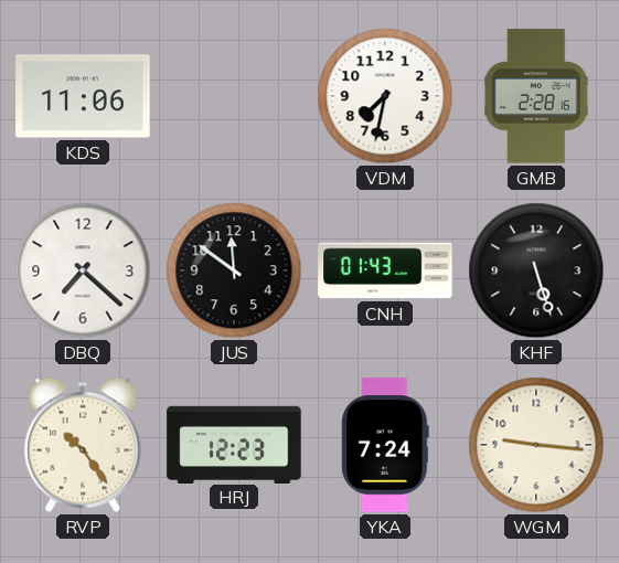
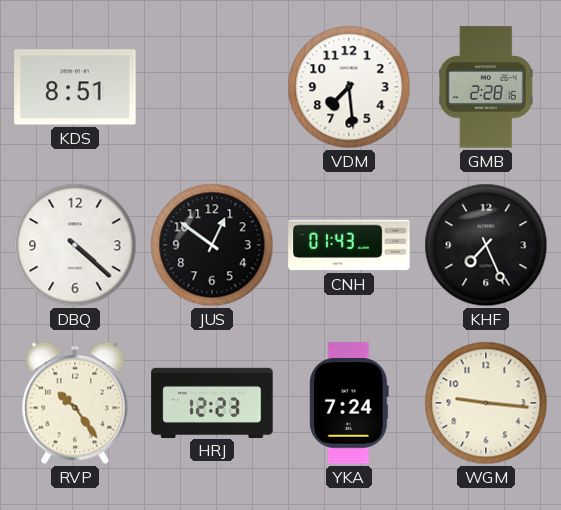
KDS: 11:06 -> 8:51 (75, 87)
VDM: 7:32 -> 7:29 (349, 87)
DBQ: 7:22 -> 4:22 (75, 245)
JUS: 11:51 -> 12:51 (212, 245)
KHF: 5:27 -> 7:26 (486, 245)
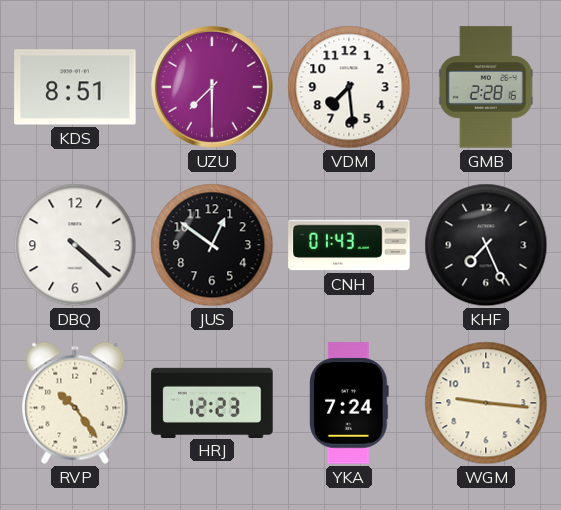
UZU: none -> 7:30 (212, 87)
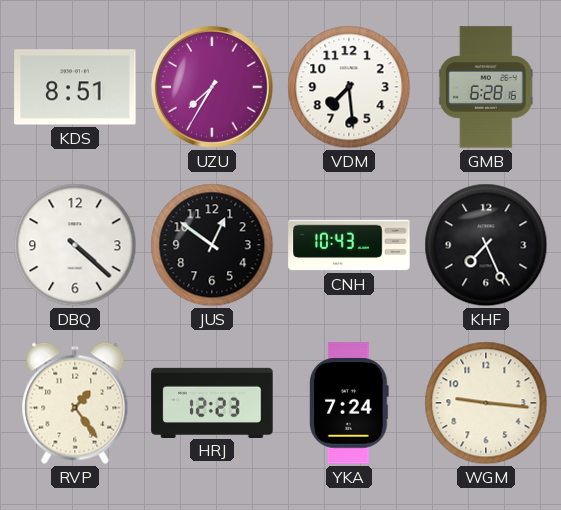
UZU: 7:30 -> 7:35 (212, 87)
GMB: 2:28 -> 6:28 (486, 87)
CNH: 01:43 -> 10:43 (349, 245)
RVP: 10:24 -> 1:24 (75, 403)
